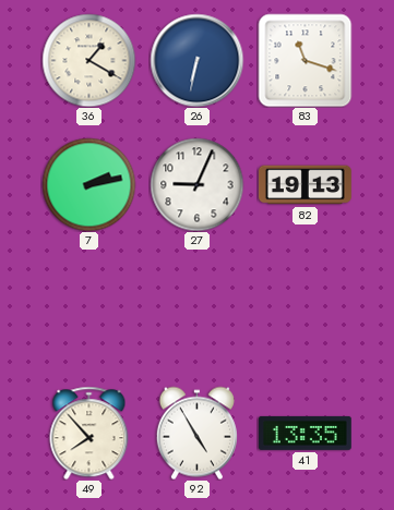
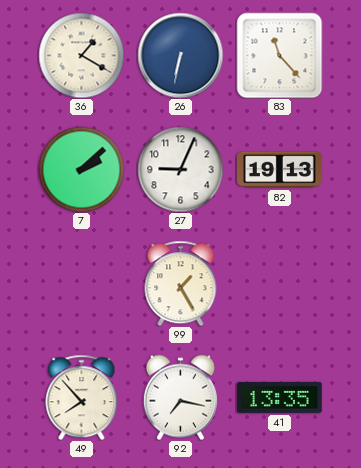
83: 11:18 -> 11:23 (279, 55)
7: 2:13 -> 2:08 (81, 169)
99: none -> 1:25 (181, 283)
92: 4:55 -> 7:17 (180, 397)
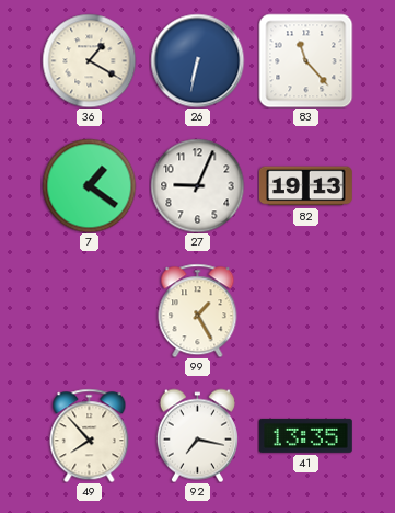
7: 2:08 -> 1:21 (89, 185)
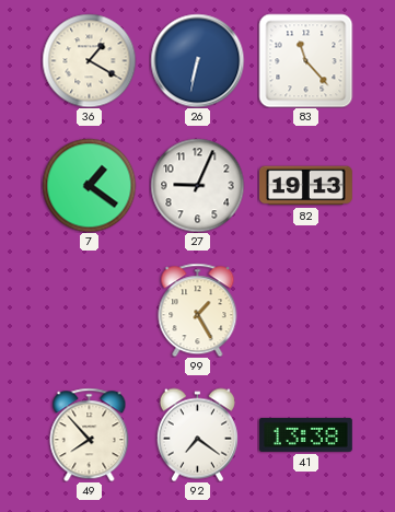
92: 7:17 -> 7:21 (197, 434)
41: 13:35 -> 13:38 (305, 434)
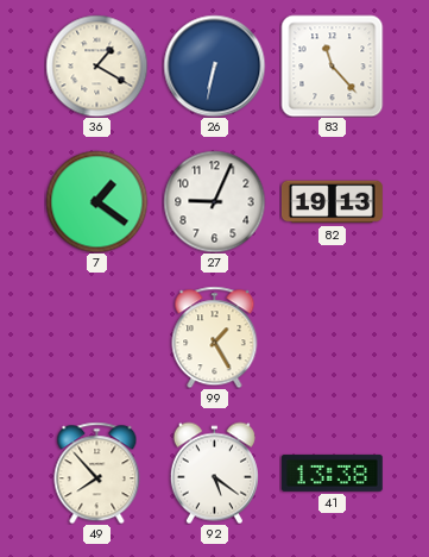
92: 7:21 -> 5:21 (214, 472)
